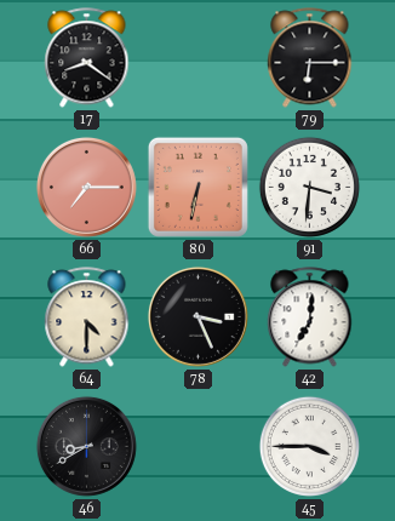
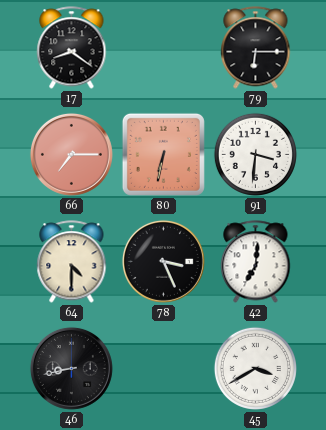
46: 8:40 -> 8:43 (71, 368)
45: 3:45 -> 3:40 (255, 368)
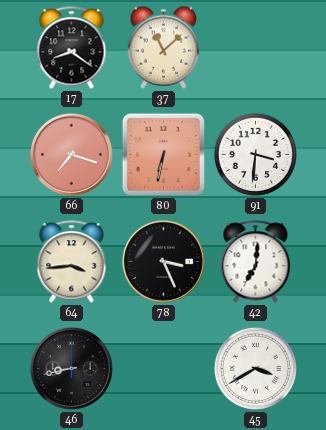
37: none -> 11:08 (164, 47)
79: 6:15 -> none (256, 48)
66: 7:15 -> 7:18 (71, 154)
64: 4:30 -> 3:44 (72, 262)
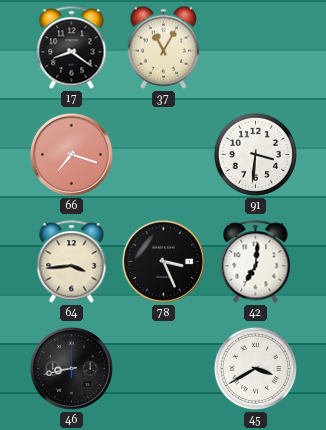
37: 11:08 -> 11:05 (164, 47)
80: 6:32 -> none (163, 154)
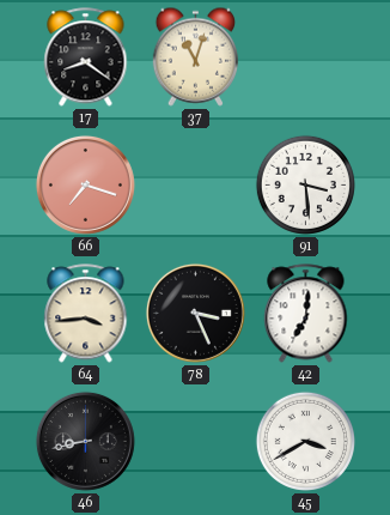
37: 11:05 -> 11:03 (196, 56)
91: 3:31 -> 3:29 (305, 184)
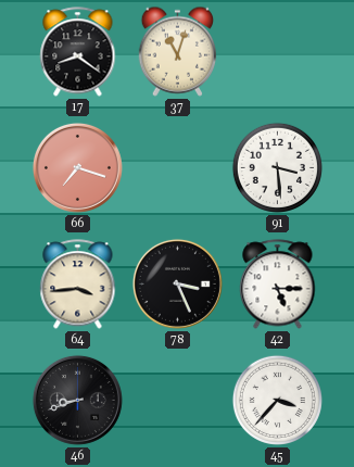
42: 7:01 -> 5:15 (278, 285)
46: 8:43 -> 8:42 (77, 400)
45: 3:40 -> 3:37 (277, 400)
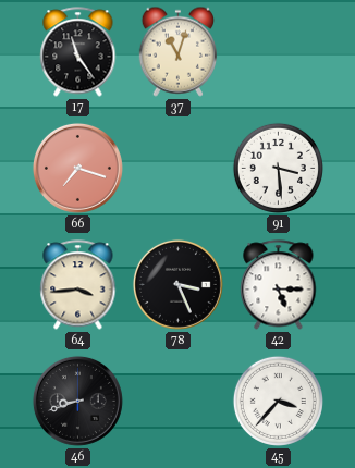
17: 8:21 -> 11:24 (78, 52)
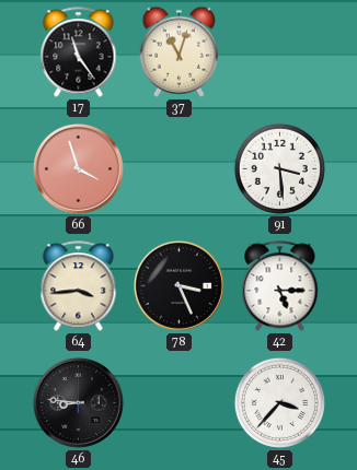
66: 7:18 -> 3:57 (78, 168)
46: 8:42 -> 8:46 (78, 402)
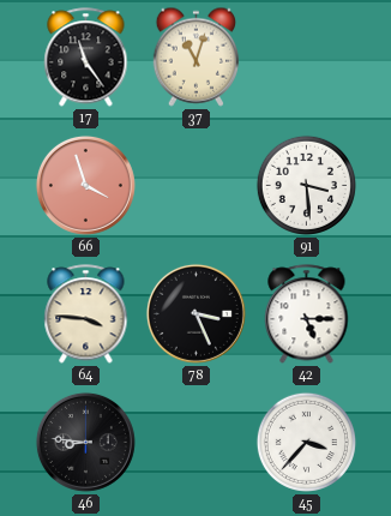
64: 3:44 -> 3:46 (86, 314)
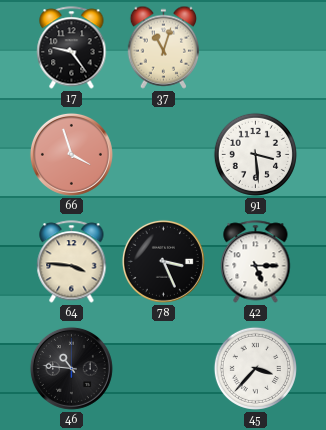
17: 11:24 -> 9:24 (72, 48)
46: 8:46 -> 10:46 (71, 368)
